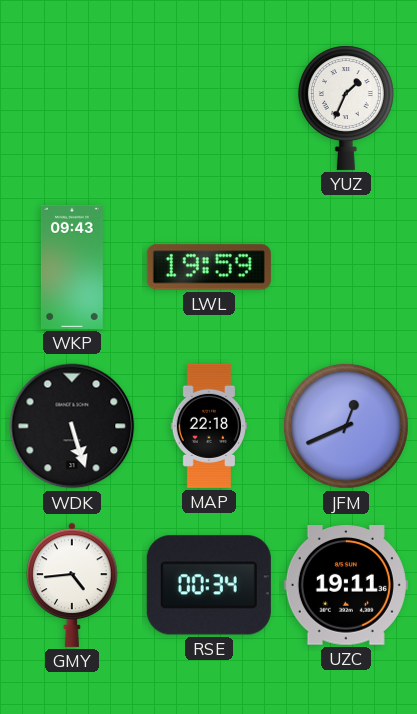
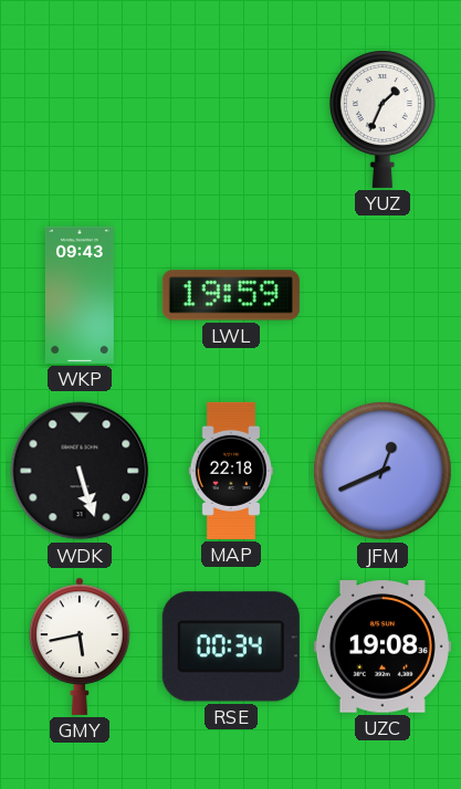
GMY: 4:44 -> 5:43 (80, 646)
UZC: 19:11 -> 19:08 (383, 646)
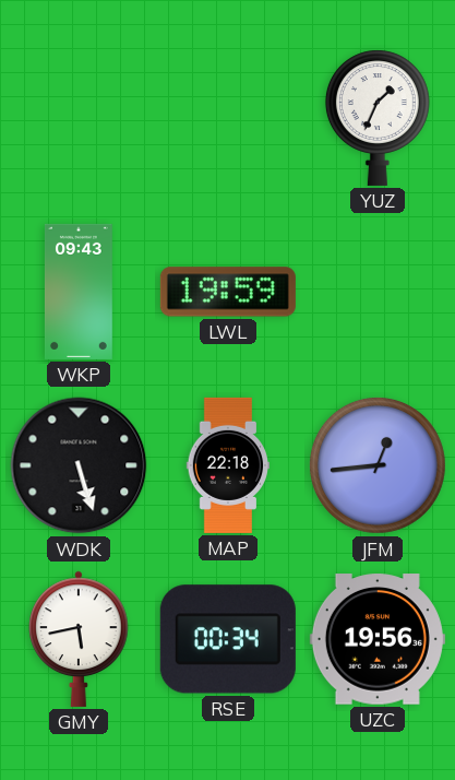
JFM: 12:41 -> 12:44 (378, 465)
UZC: 19:08 -> 19:56 (378, 639)
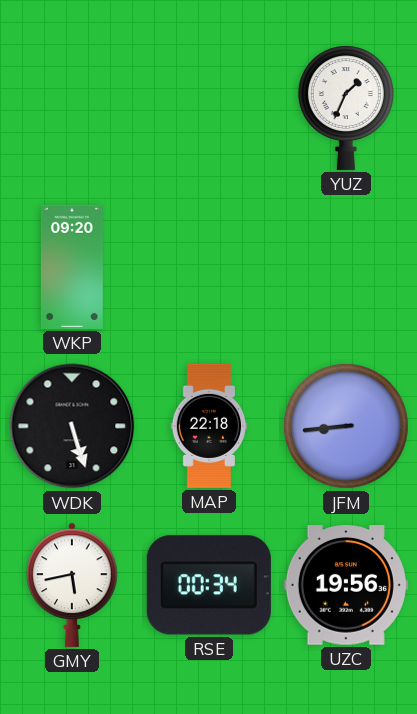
WKP: 09:43 -> 09:20 (72, 267)
LWL: 19:59 -> none (228, 292)
JFM: 12:44 -> 8:44 (346, 426)
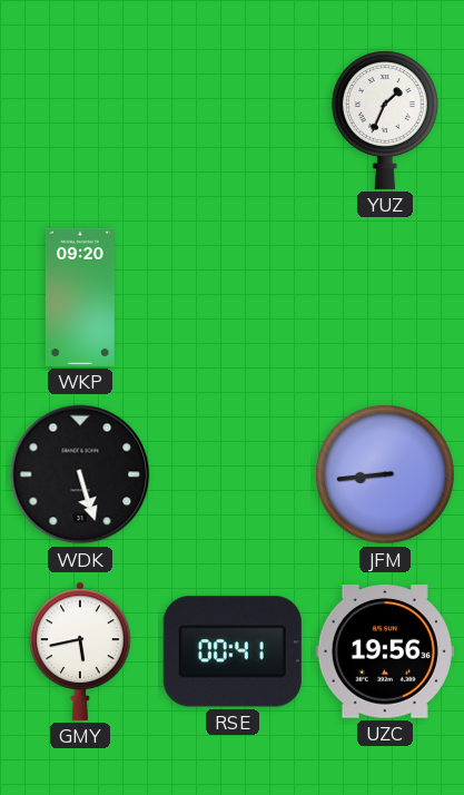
MAP: 22:18 -> none (209, 426)
RSE: 00:34 -> 00:41 (233, 651)
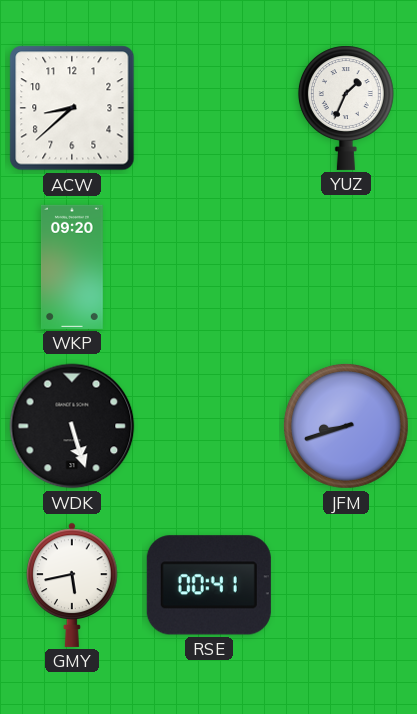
ACW: none -> 8:38 (72, 108)
JFM: 8:44 -> 8:42 (346, 426)
UZC: 19:56 -> none (385, 651)
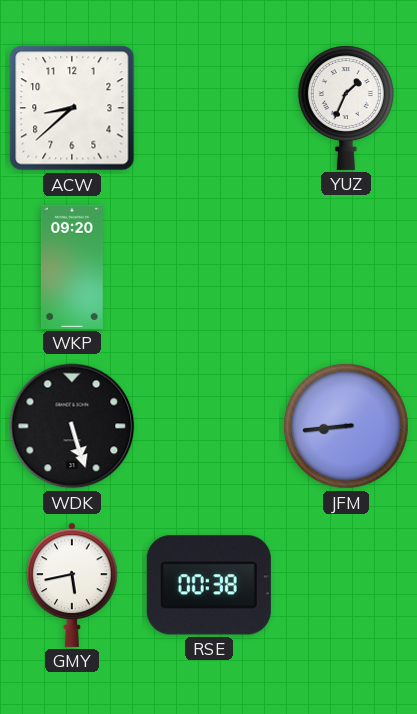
JFM: 8:42 -> 8:44 (346, 426)
RSE: 00:41 -> 00:38 (209, 585)
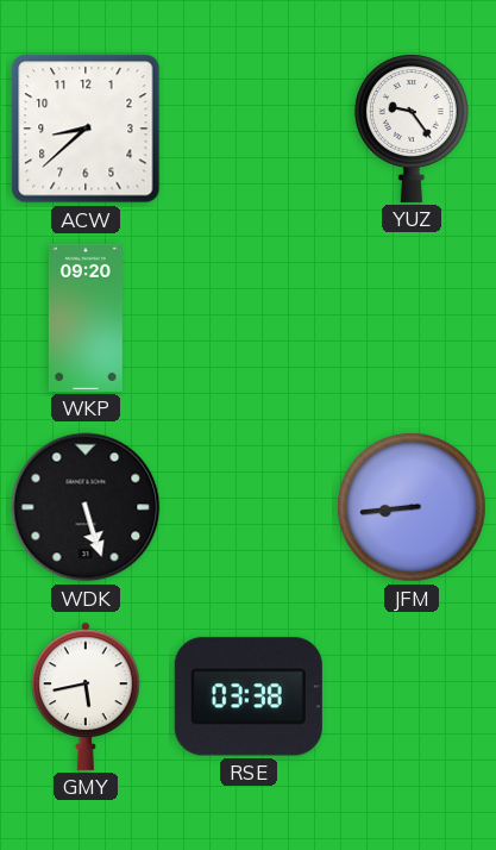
YUZ: 1:34 -> 9:24 (412, 129)
RSE: 00:38 -> 03:38 (249, 696)
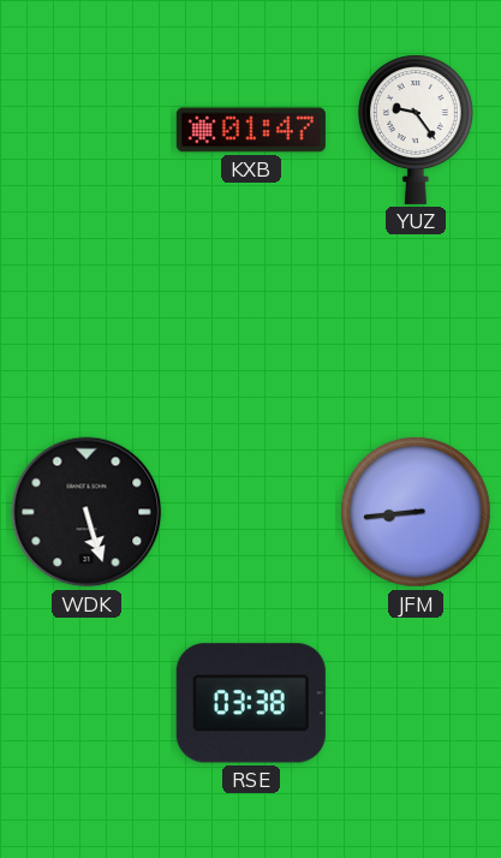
ACW: 8:38 -> none (86, 129)
KXB: none -> 01:47 (251, 130)
WKP: 09:20 -> none (86, 318)
GMY: 5:43 -> none (86, 696)
